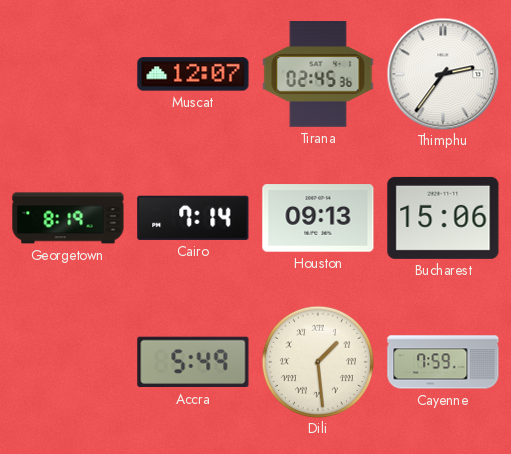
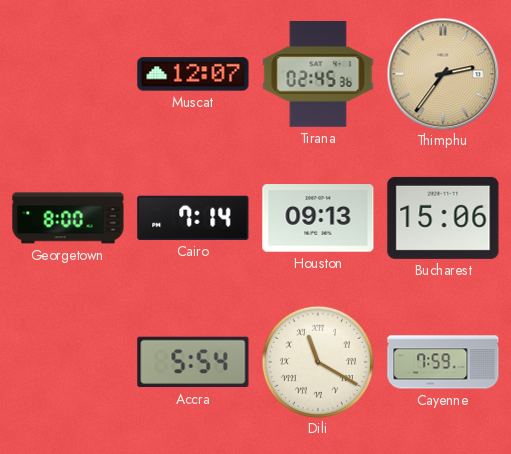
Thimphu dial: white -> champagne (443, 74)
Georgetown: 8:19 -> 8:00 (68, 218)
Accra: 5:49 -> 5:54 (193, 362)
Dili: 1:29 -> 11:20 (318, 362)
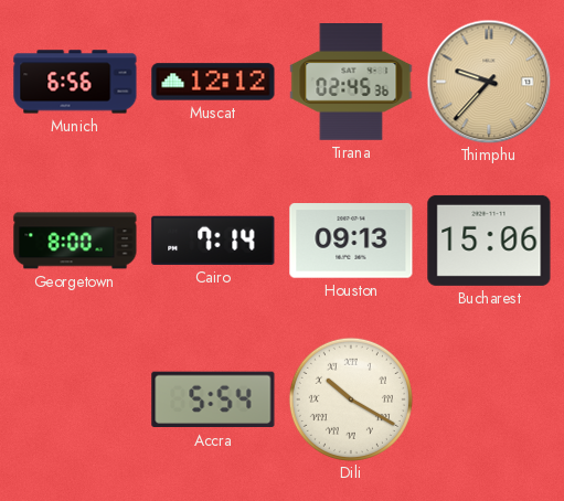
Munich: none -> 6:56 (75, 82)
Muscat: 12:07 -> 12:12 (213, 82)
Thimphu: 2:36 -> 9:37 (489, 82)
Dili: 11:20 -> 10:20 (351, 399)
Cayenne: 7:59 -> none (443, 362)
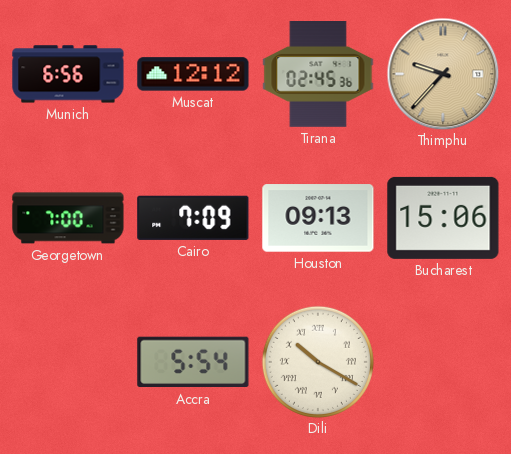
Georgetown: 8:00 -> 7:00 (68, 218)
Cairo: 7:14 -> 7:09 (193, 218)
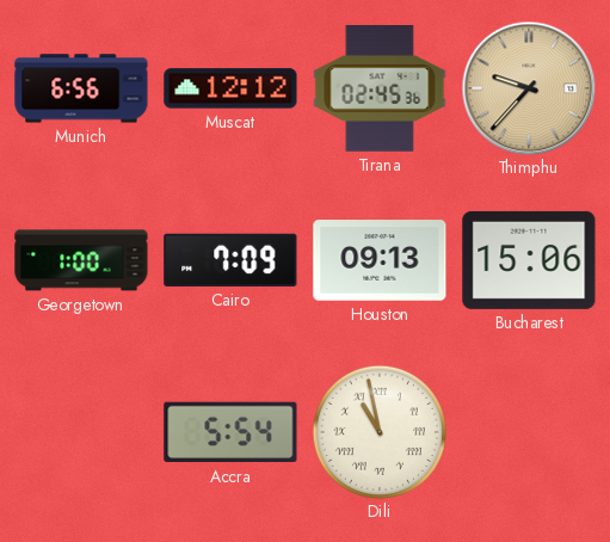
Georgetown: 7:00 -> 1:00 (81, 260)
Dili: 10:20 -> 10:58 (380, 432)
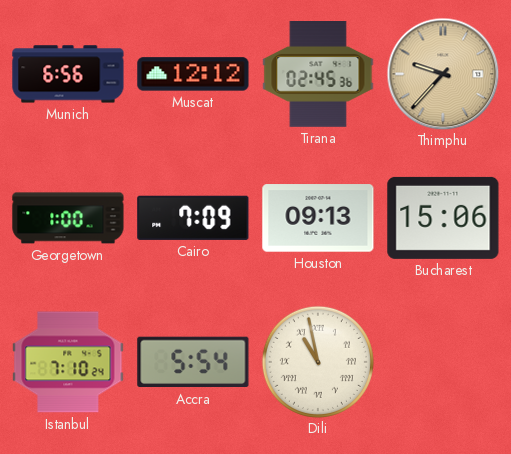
Istanbul: none -> 7:10 (68, 362)
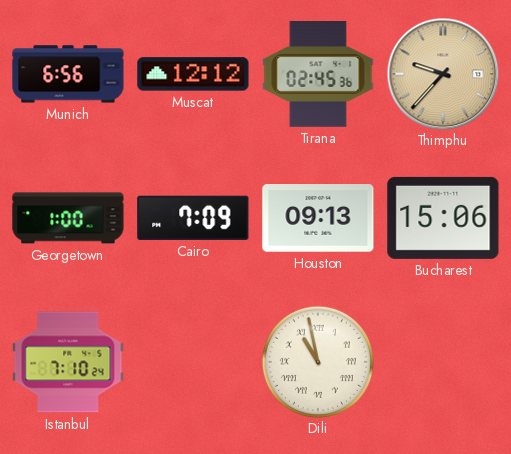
Accra: 5:54 -> none (193, 362)
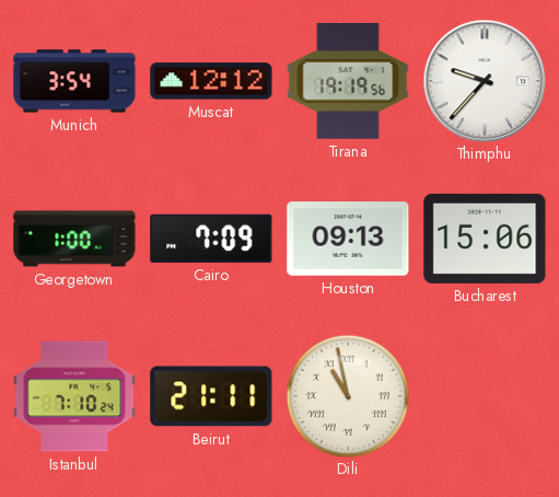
Munich: 6:56 -> 3:54 (74, 81)
Tirana: 02:45 -> 19:19 (348, 82)
Thimphu dial: champagne -> white (485, 81)
Beirut: none -> 21:11 (211, 396)
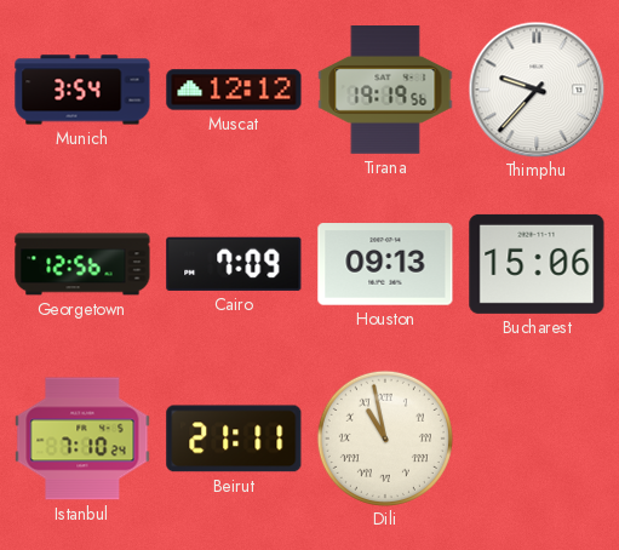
Georgetown: 1:00 -> 12:56 (82, 264)
